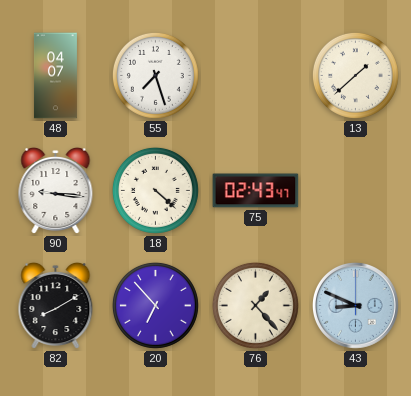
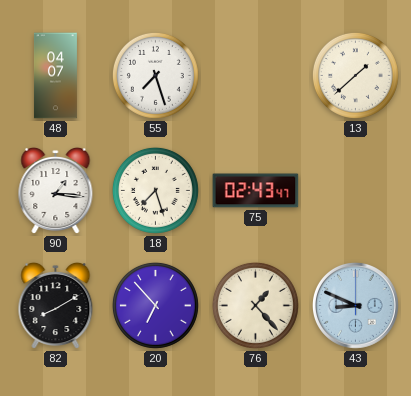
90: 9:16 -> 1:16 (56, 191)
18: 4:22 -> 7:27 (155, 190)
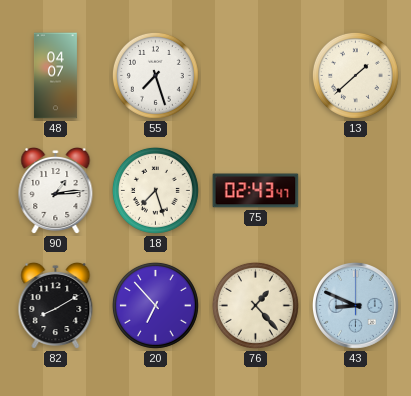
90: 1:16 -> 1:14 (56, 191)
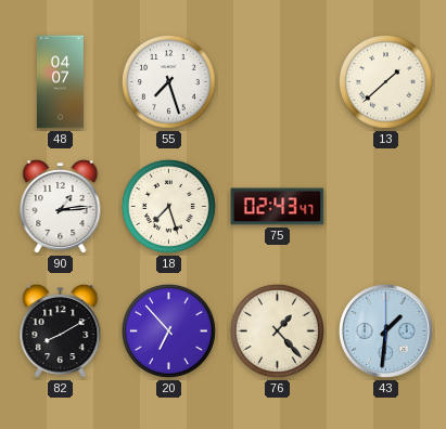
43: 8:49 -> 1:31 (386, 331)
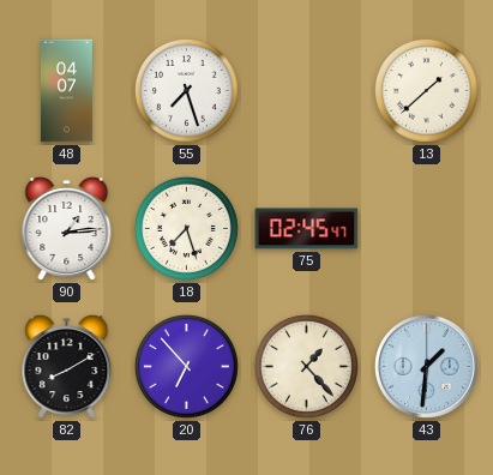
75: 02:43 -> 02:45 (307, 229)
